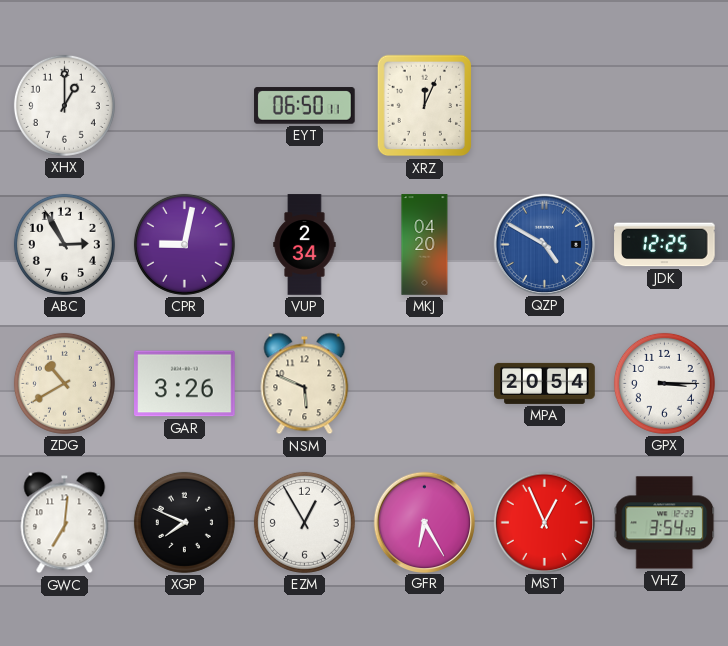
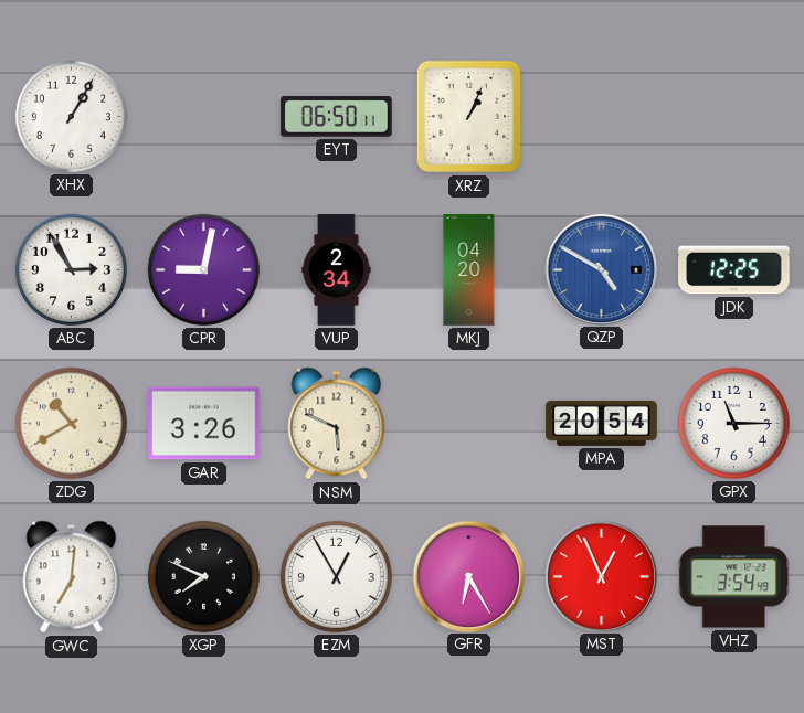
XHX: 1:00 -> 1:05 (71, 116)
XRZ: 12:04 -> 1:04 (469, 117)
GPX: 3:15 -> 11:15 (733, 423)
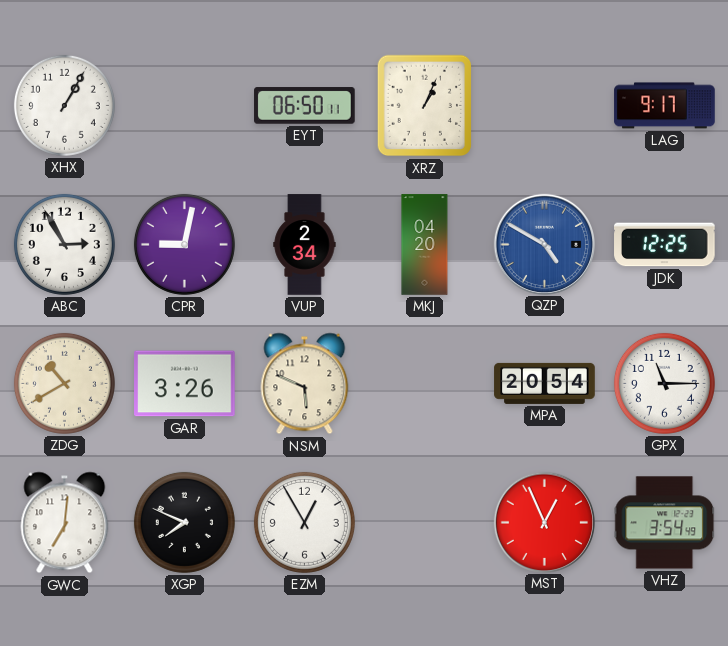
LAG: none -> 9:17 (665, 106)
GFR: 6:25 -> none (468, 576)
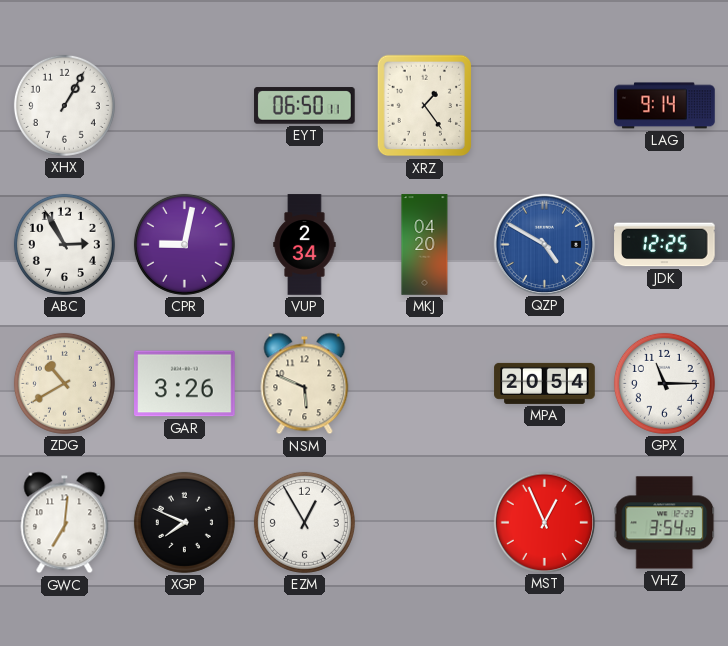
XRZ: 1:04 -> 1:24 (425, 106)
LAG: 9:17 -> 9:14 (665, 106)
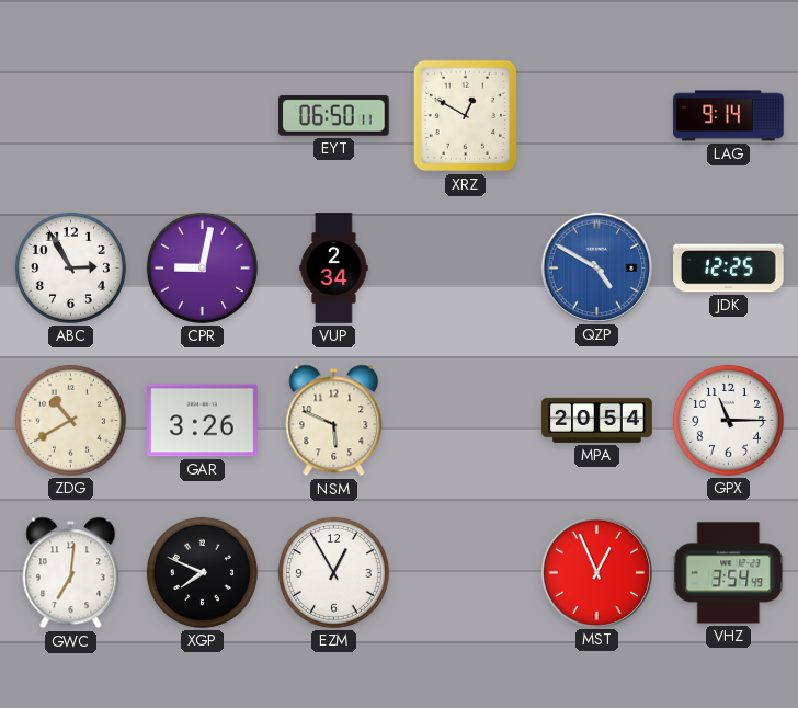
XHX: 1:05 -> none (64, 105)
XRZ: 1:24 -> 12:50 (466, 116)
MKJ: 04:20 -> none (425, 245)
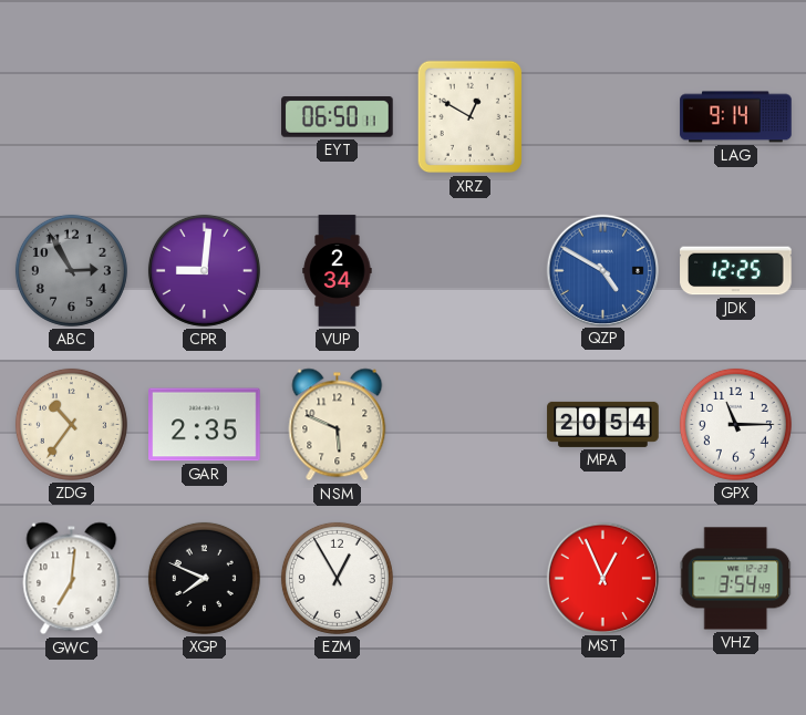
ABC dial: white -> grey (71, 270)
CPR: 9:02 -> 9:01 (204, 270)
ZDG: 10:40 -> 10:36 (71, 424)
GAR: 3:26 -> 2:35 (205, 425)
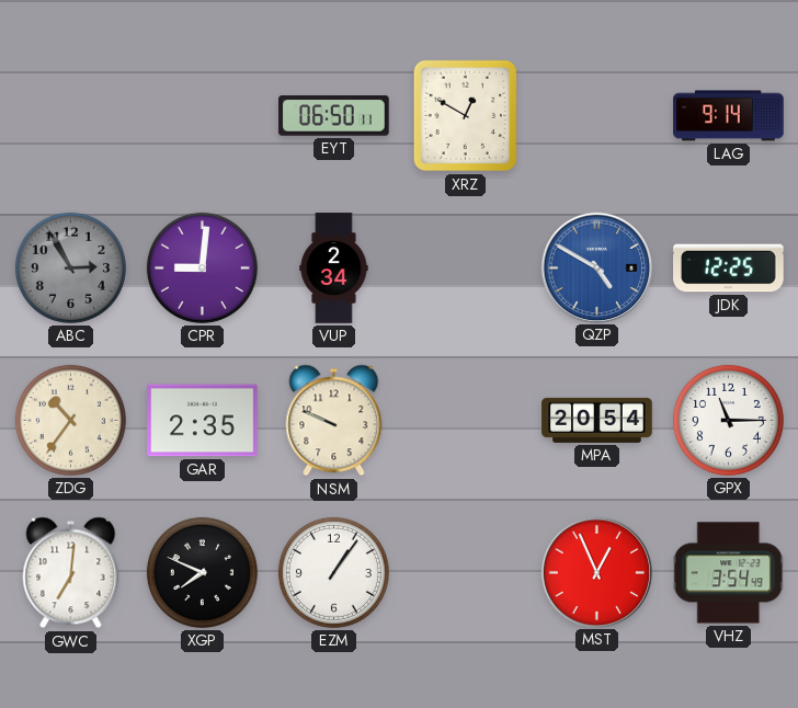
NSM: 5:49 -> 9:49 (334, 421)
EZM: 12:55 -> 1:06 (333, 572)
